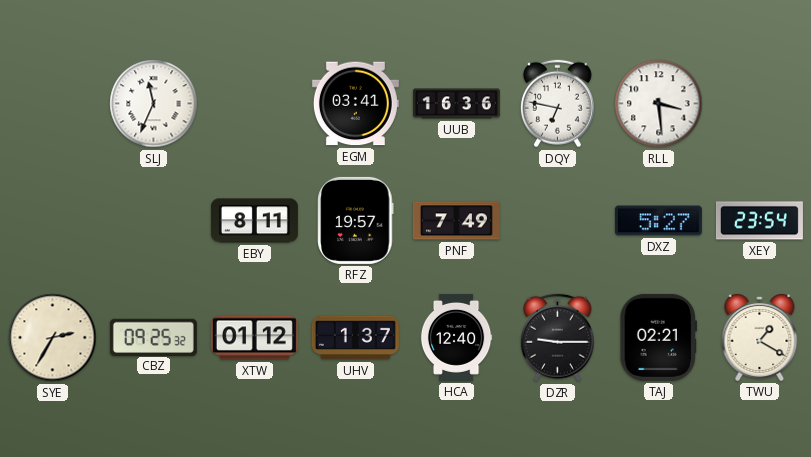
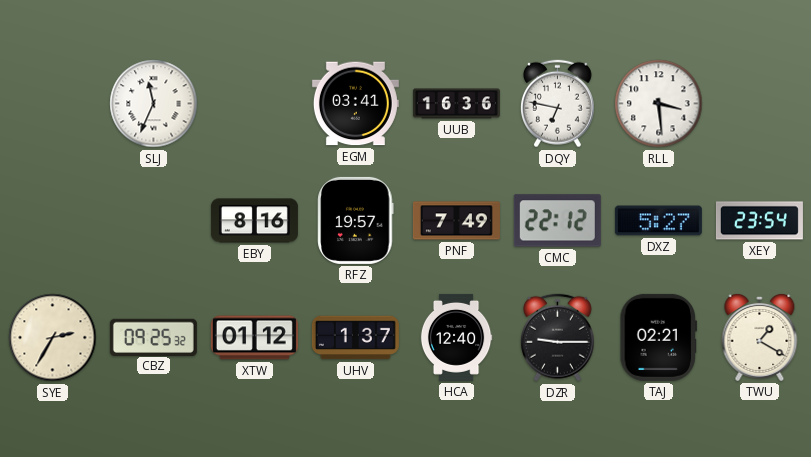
EBY: 8:11 -> 8:16 (254, 221)
CMC: none -> 22:12 (557, 221)
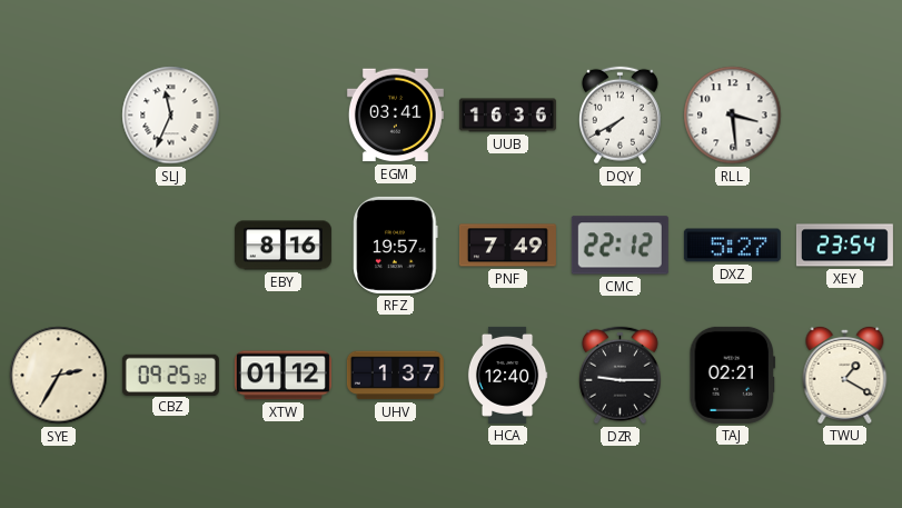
DQY: 6:47 -> 7:40 (619, 116)
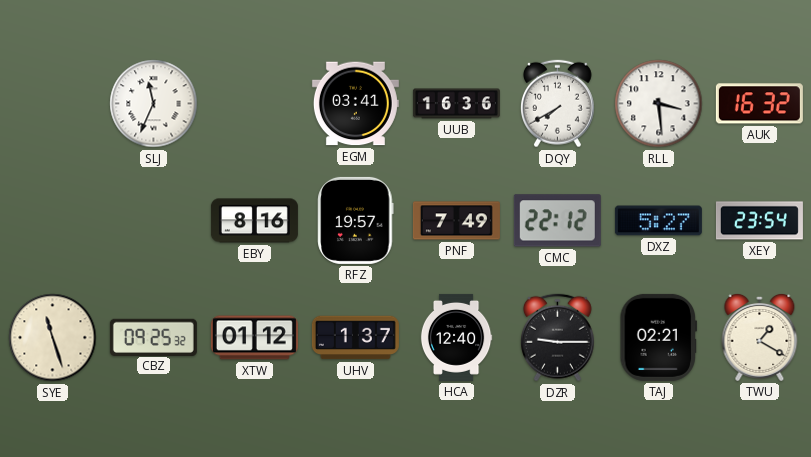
AUK: none -> 16:32 (759, 104)
SYE: 2:35 -> 11:27 (53, 338)
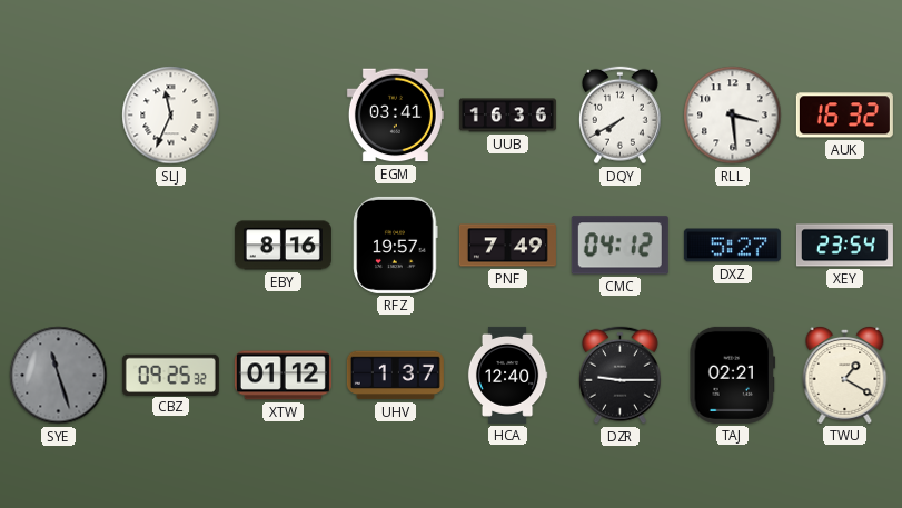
CMC: 22:12 -> 04:12 (619, 246)
SYE dial: cream -> grey (59, 376)
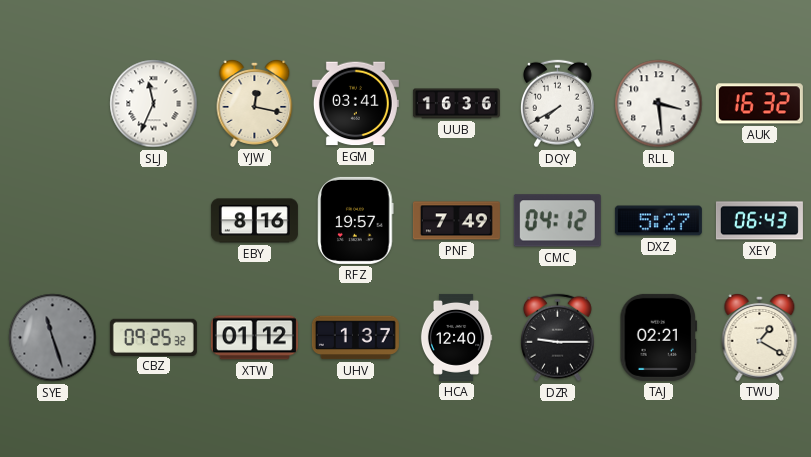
YJW: none -> 12:17 (255, 103)
XEY: 23:54 -> 06:43 (759, 221)
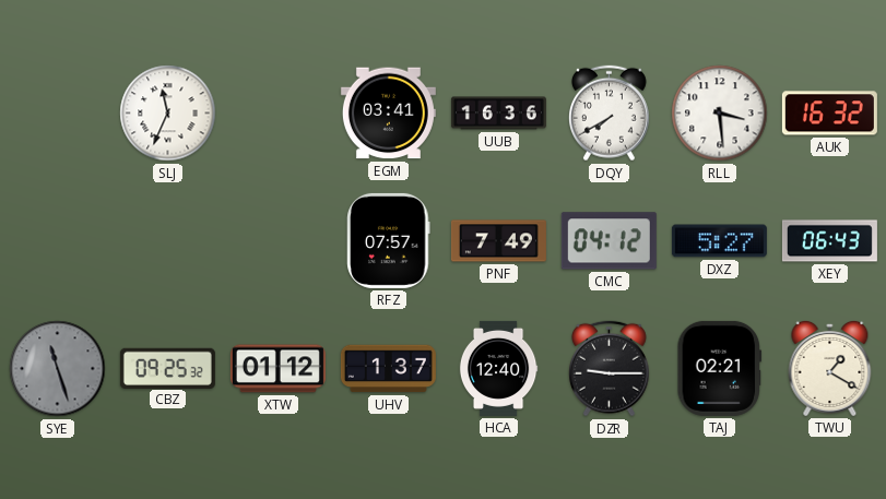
YJW: 12:17 -> none (255, 103)
EBY: 8:16 -> none (254, 221)
RFZ: 19:57 -> 07:57 (389, 240)
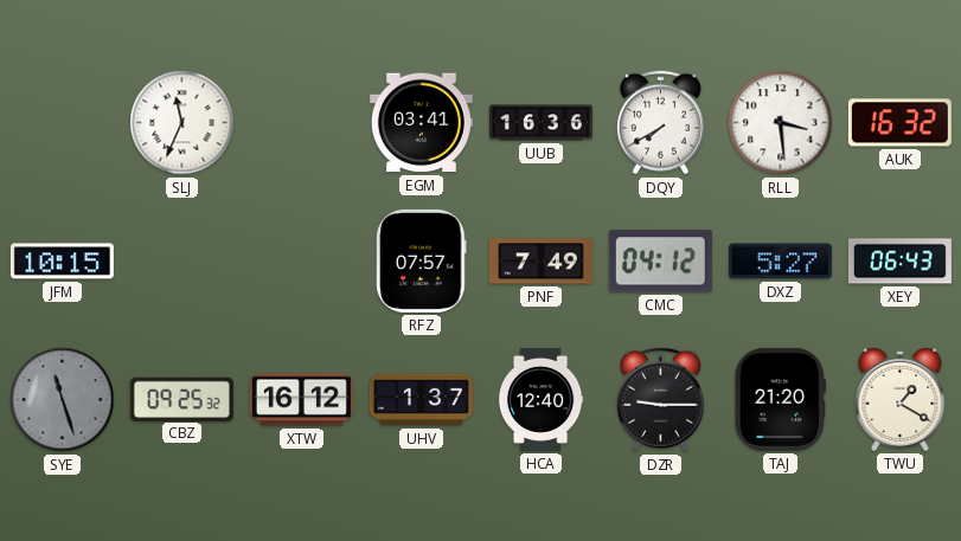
JFM: none -> 10:15 (62, 262)
XTW: 01:12 -> 16:12 (301, 400)
TAJ: 02:21 -> 21:20 (781, 399)
